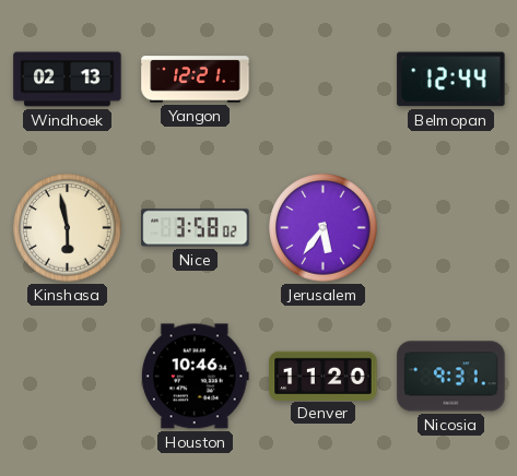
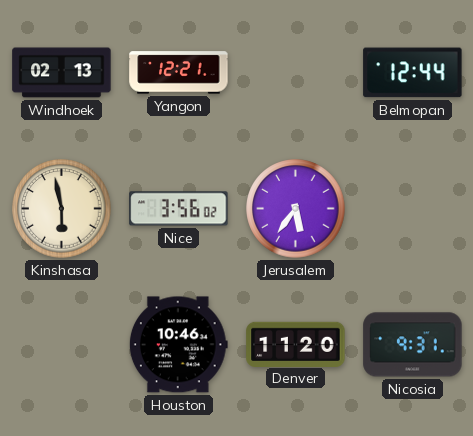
Nice: 3:58 -> 3:56 (179, 209)
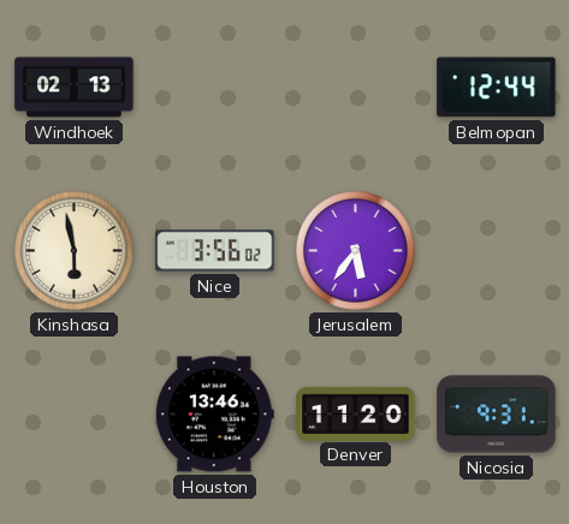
Yangon: 12:21 -> none (179, 73)
Houston: 10:46 -> 13:46 (214, 415)
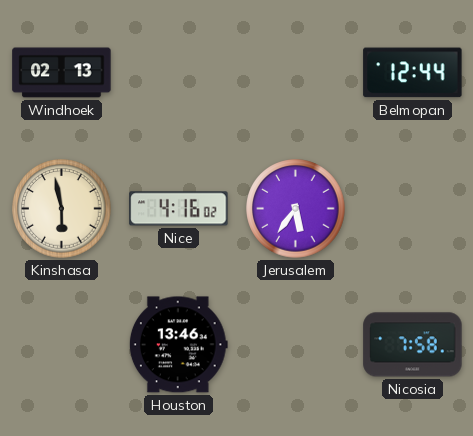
Nice: 3:56 -> 4:16 (179, 209)
Denver: 11:20 -> none (356, 413)
Nicosia: 9:31 -> 7:58 (413, 345)
